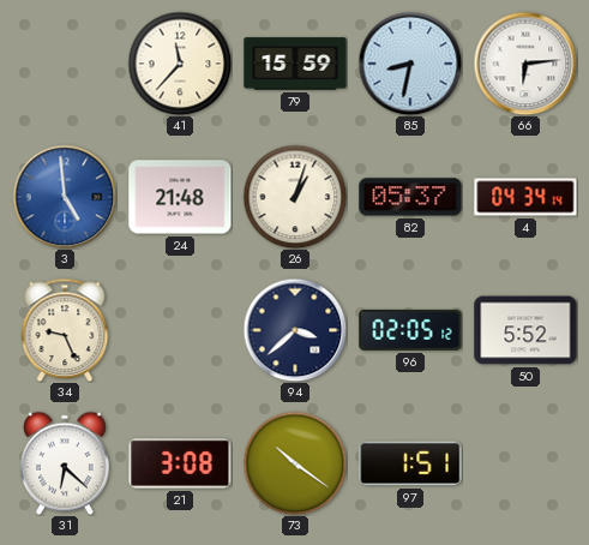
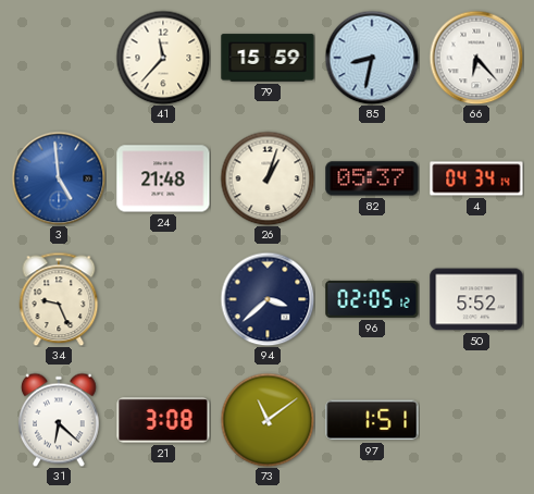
66: 6:14 -> 6:23 (476, 58)
73: 10:21 -> 11:09 (268, 420)
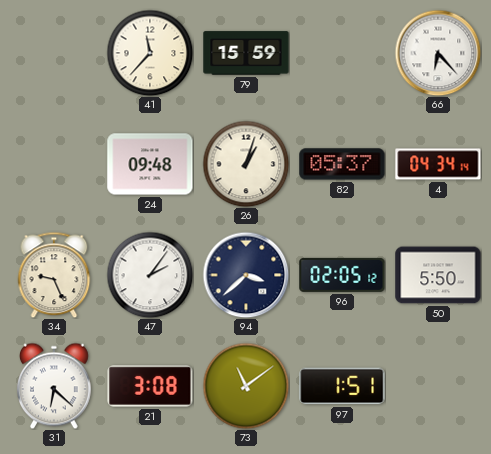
85: 8:32 -> none (372, 58)
3: 4:59 -> none (59, 178)
24: 21:48 -> 09:48 (150, 164)
47: none -> 2:06 (150, 275)
50: 5:52 -> 5:50 (438, 275)
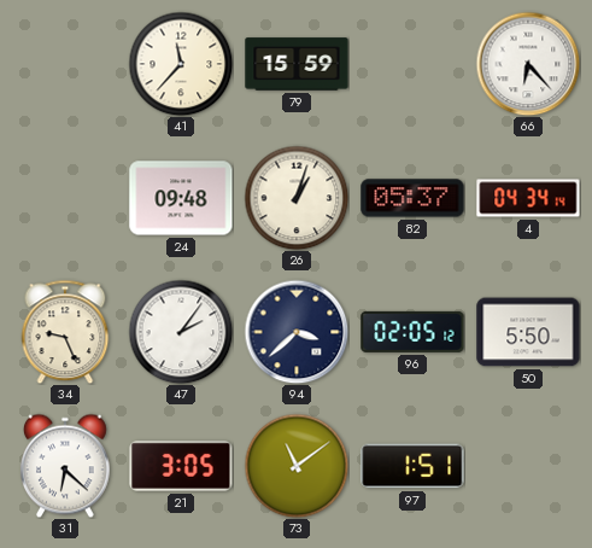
21: 3:08 -> 3:05 (181, 466)
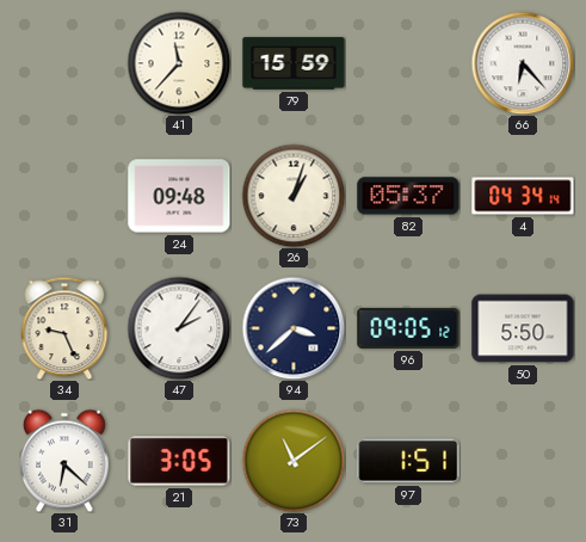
96: 02:05 -> 09:05 (408, 328)
